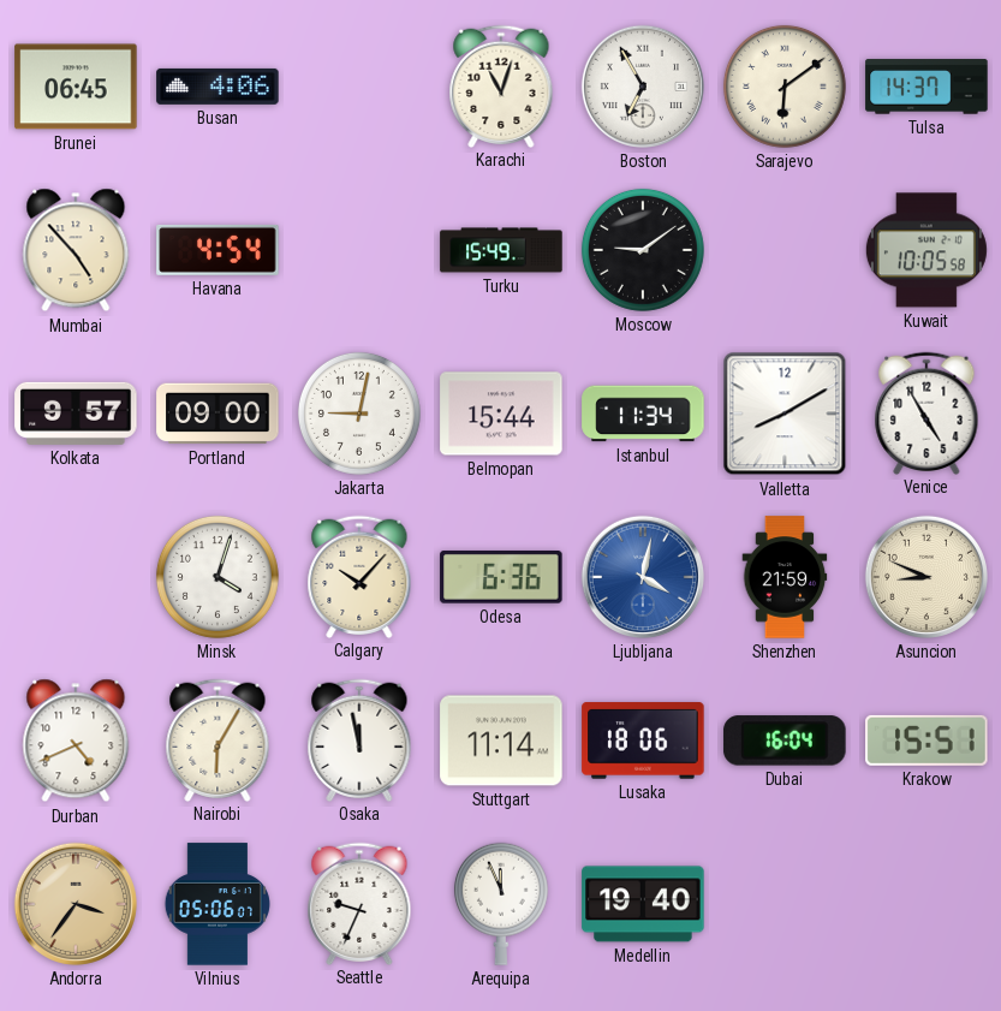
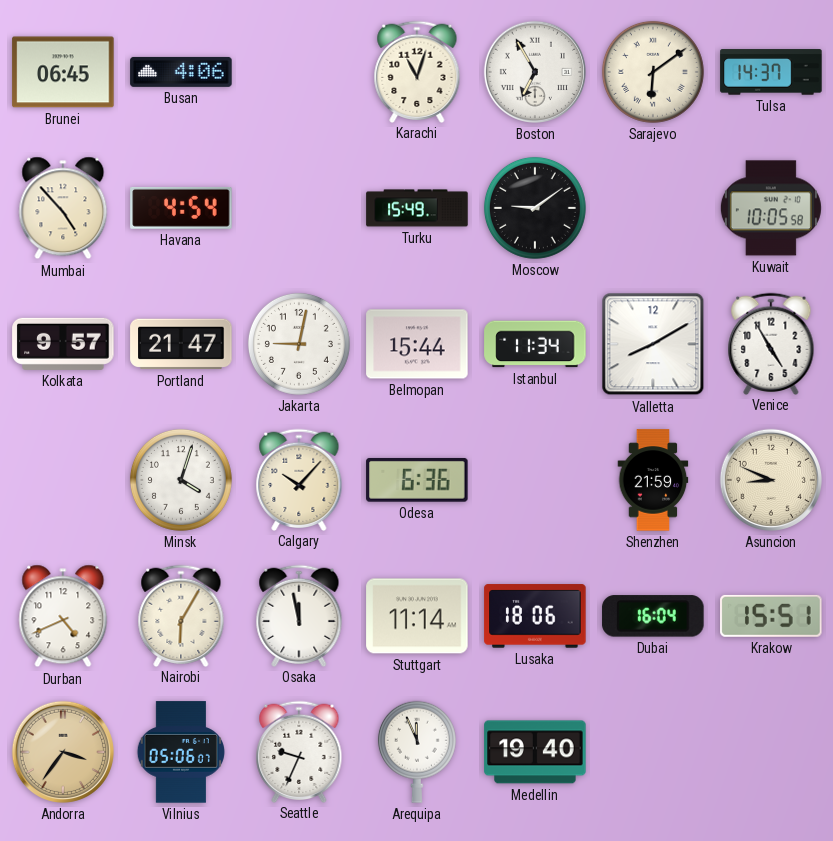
Portland: 09:00 -> 21:47 (181, 344)
Ljubljana: 4:02 -> none (643, 577)
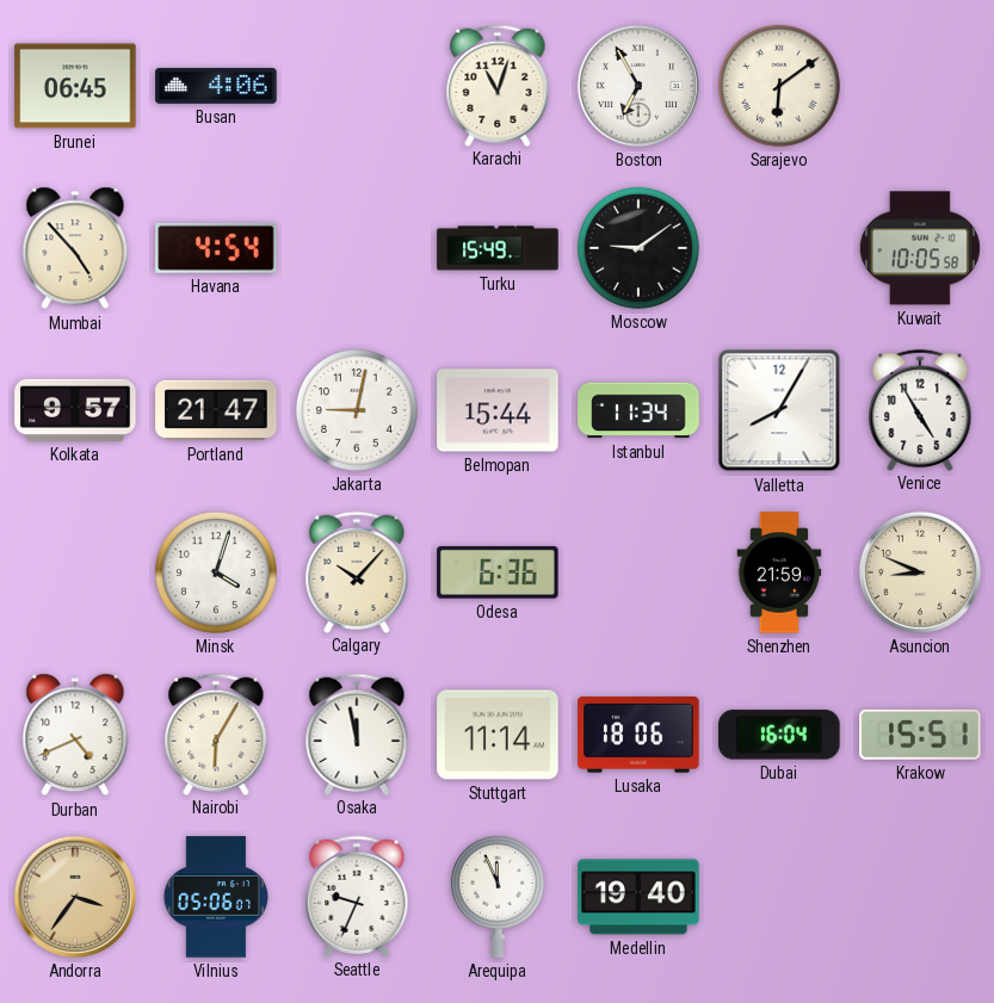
Tulsa: 14:37 -> none (771, 72)
Valletta: 8:10 -> 8:05 (779, 410)
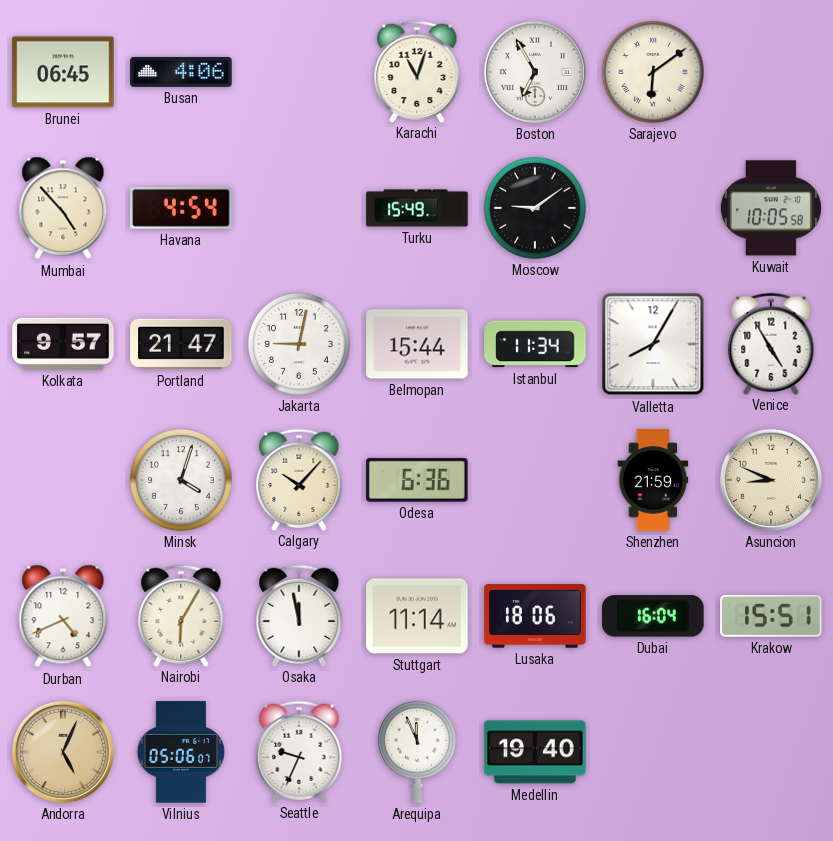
Andorra: 3:36 -> 5:04 (63, 752)
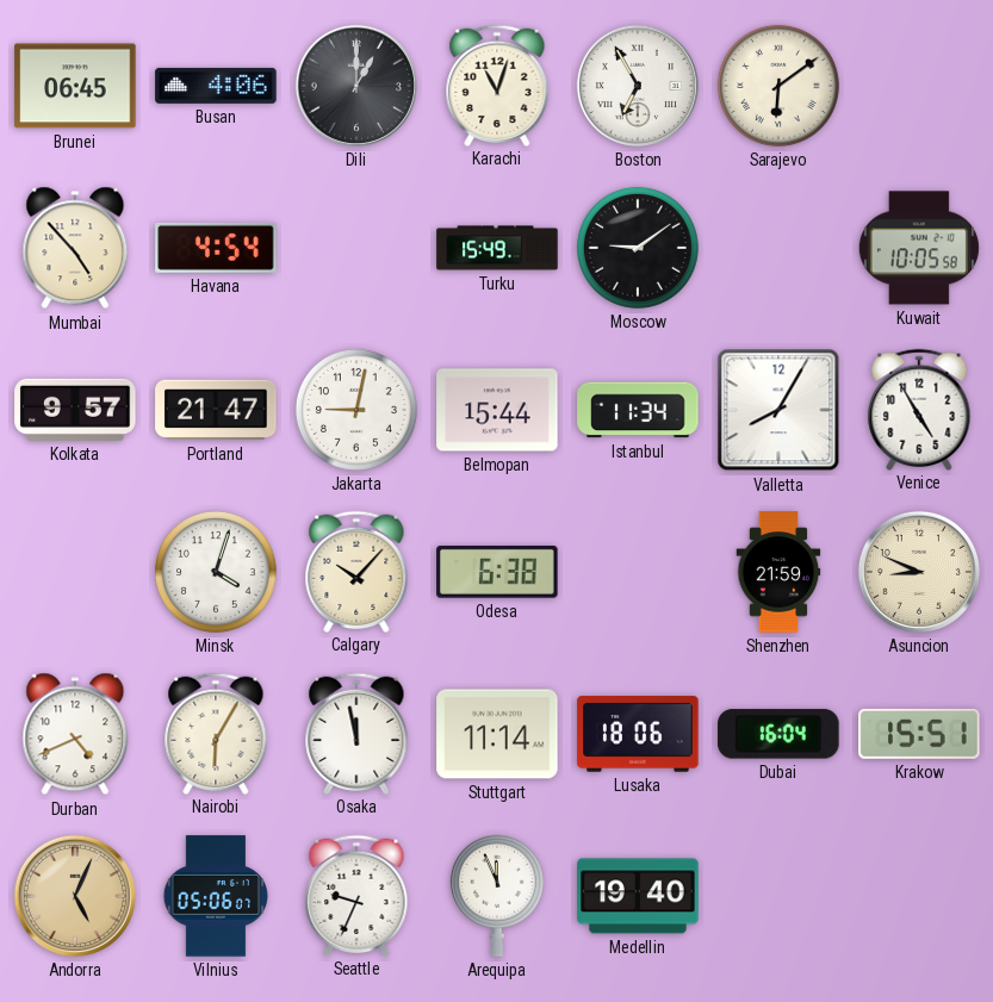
Dili: none -> 1:00 (356, 86)
Odesa: 6:36 -> 6:38 (497, 572)
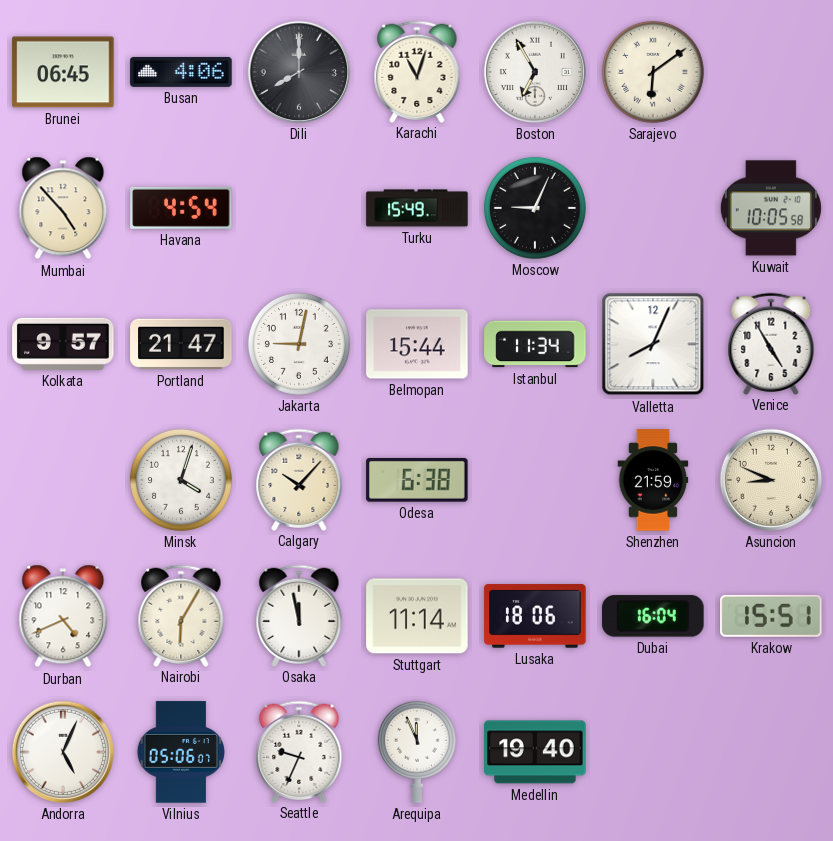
Dili: 1:00 -> 8:00 (299, 72)
Moscow: 9:09 -> 9:04 (535, 208)
Valletta: 8:05 -> 8:04 (653, 344)
Andorra dial: champagne -> white (63, 752)
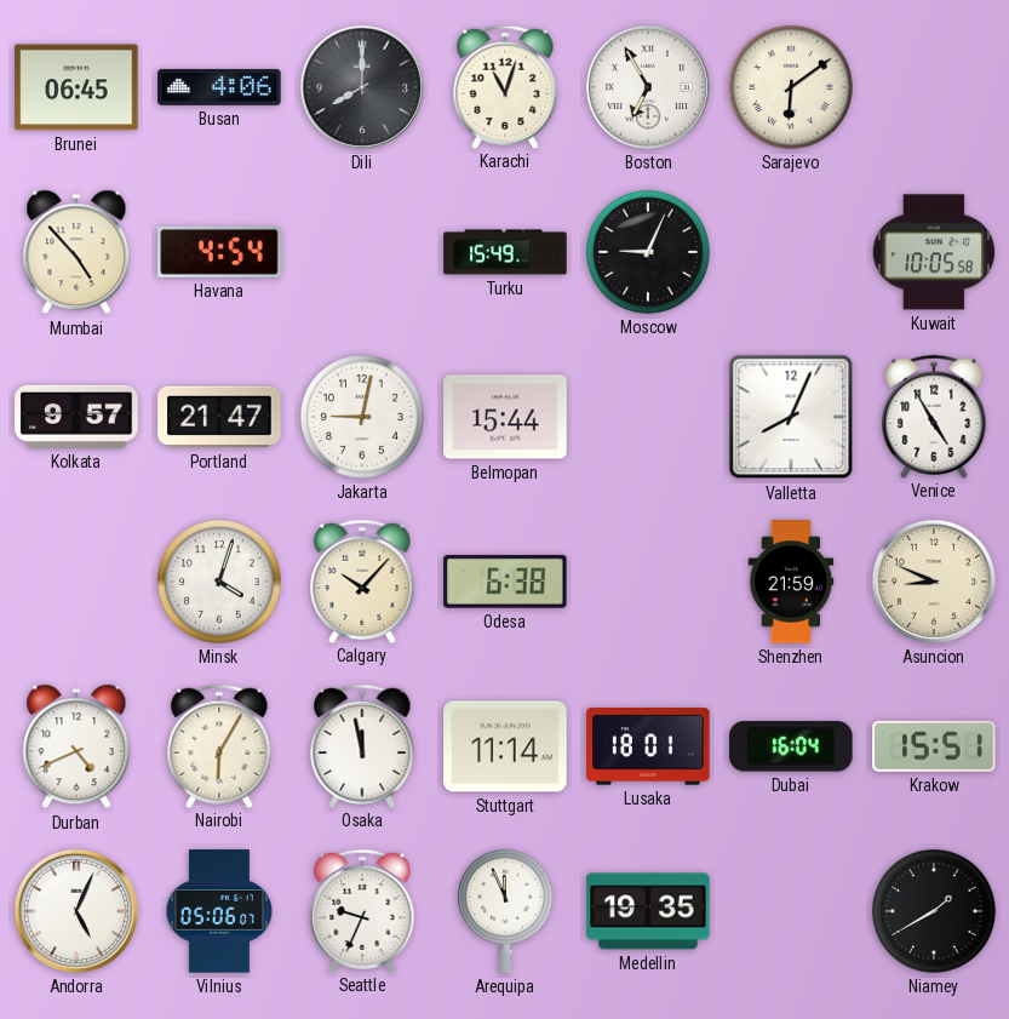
Istanbul: 11:34 -> none (535, 344)
Lusaka: 18:06 -> 18:01 (648, 746)
Medellin: 19:40 -> 19:35 (648, 911)
Niamey: none -> 1:40 (934, 911)
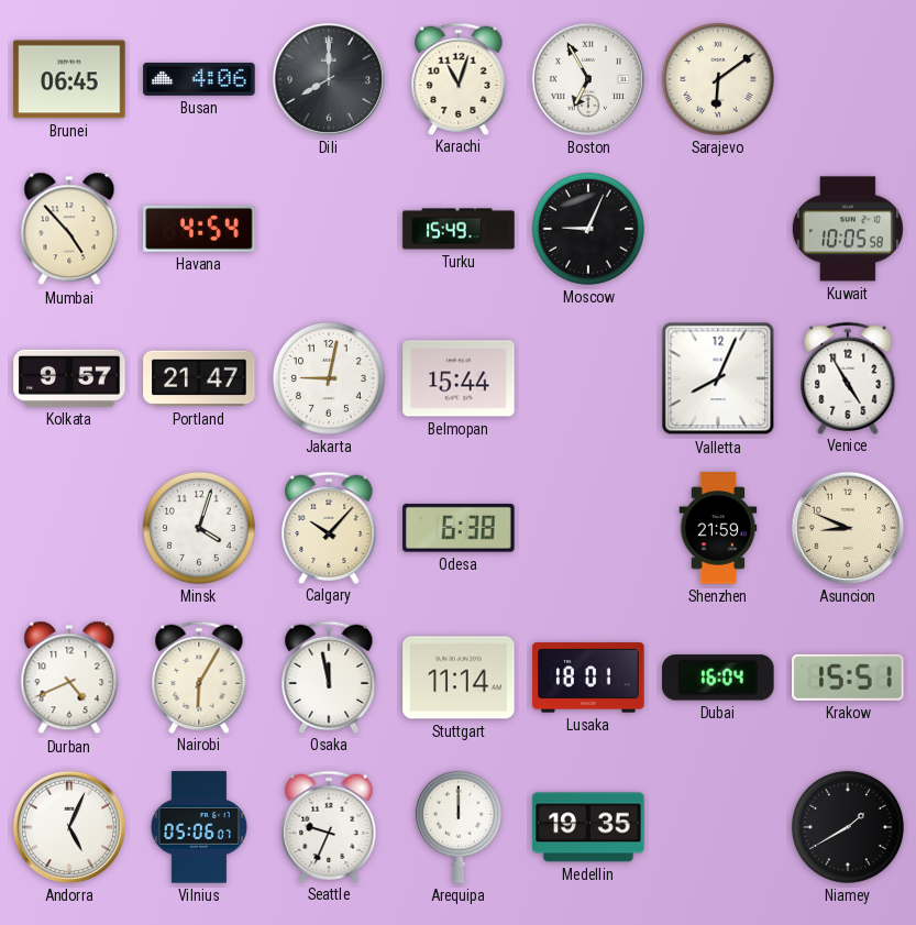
Arequipa: 11:56 -> 12:00 (459, 827)
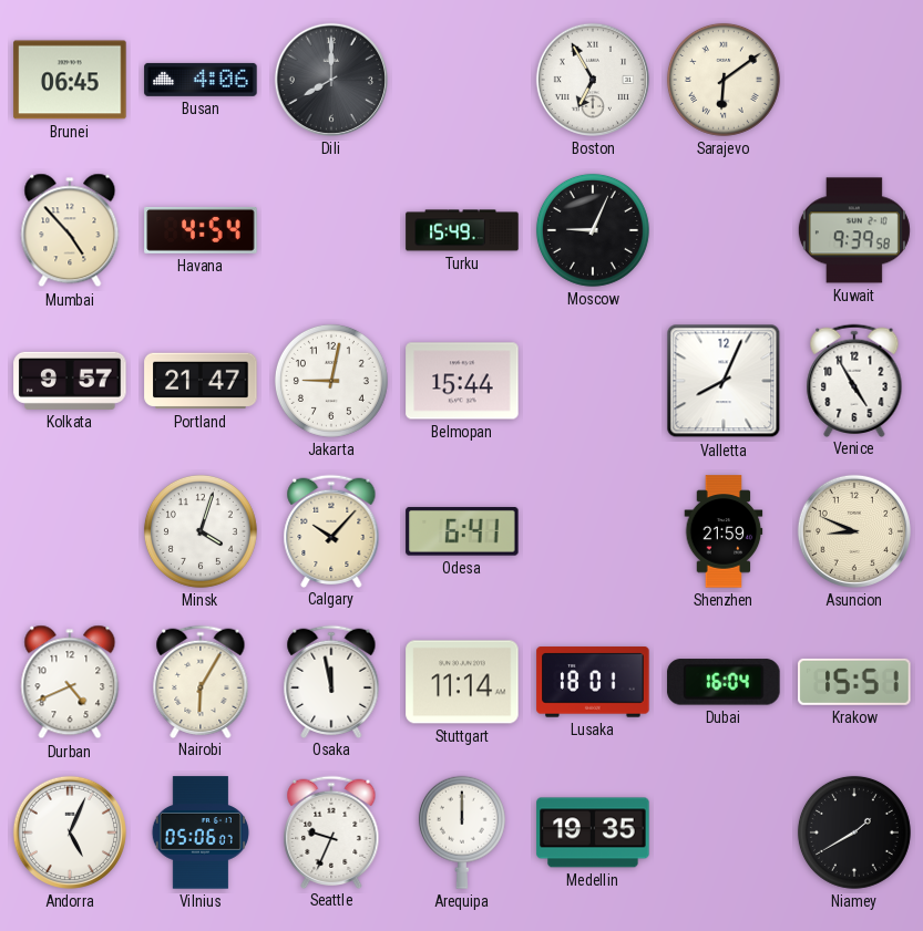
Karachi: 11:03 -> none (459, 78)
Kuwait: 10:05 -> 9:39 (854, 230)
Odesa: 6:38 -> 6:41 (462, 531)
